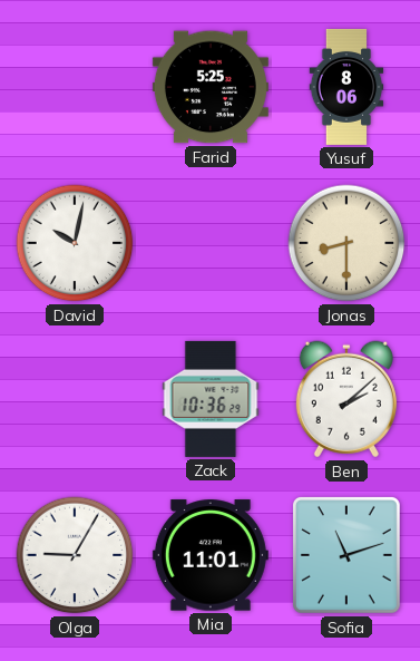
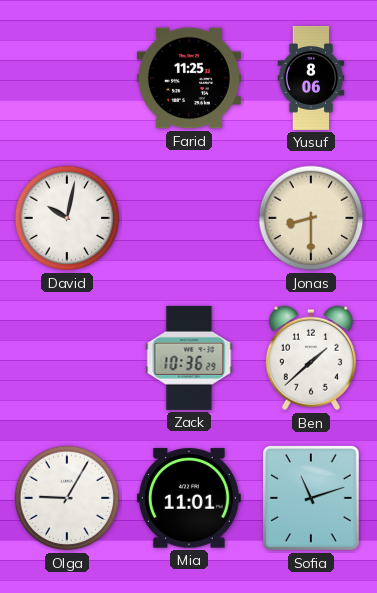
Farid: 5:25 -> 11:25 (189, 78)
Ben: 2:08 -> 1:38 (311, 358)
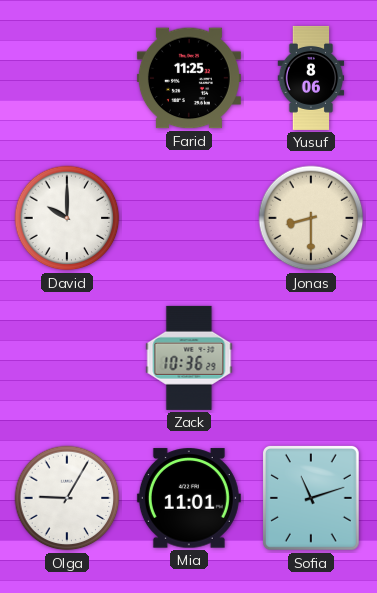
David: 10:02 -> 10:00 (67, 218)
Ben: 1:38 -> none (311, 358)
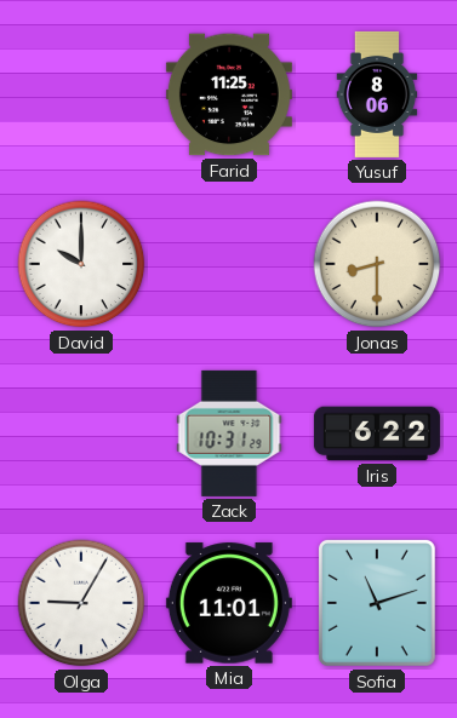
Zack: 10:36 -> 10:31 (229, 433)
Iris: none -> 6:22 (377, 433)
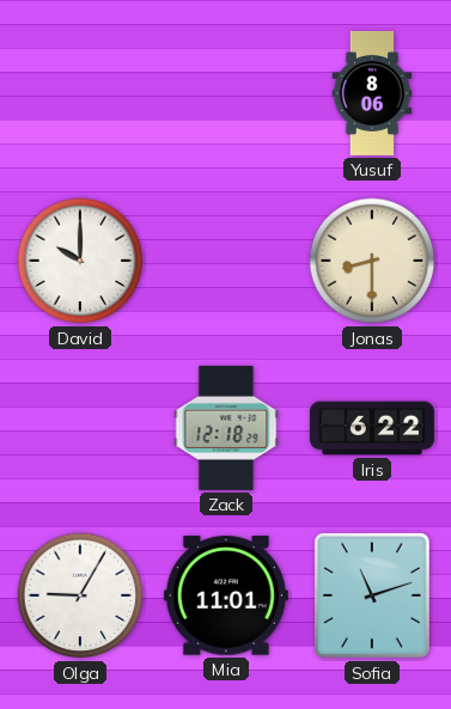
Farid: 11:25 -> none (229, 94)
Zack: 10:31 -> 12:18 (226, 428)
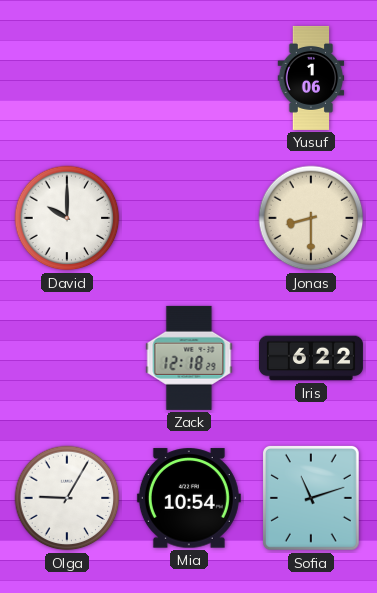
Yusuf: 8:06 -> 1:06 (311, 78)
Mia: 11:01 -> 10:54 (189, 498)
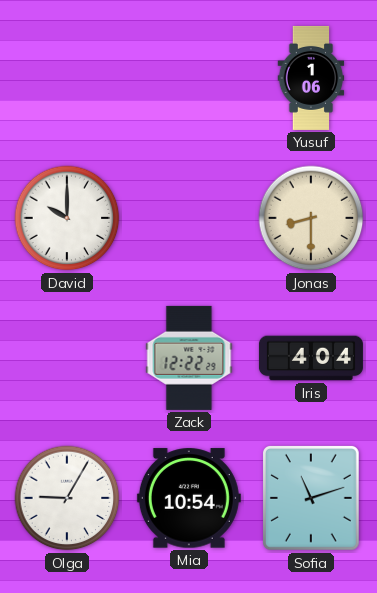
Zack: 12:18 -> 12:22 (189, 358)
Iris: 6:22 -> 4:04 (311, 358)
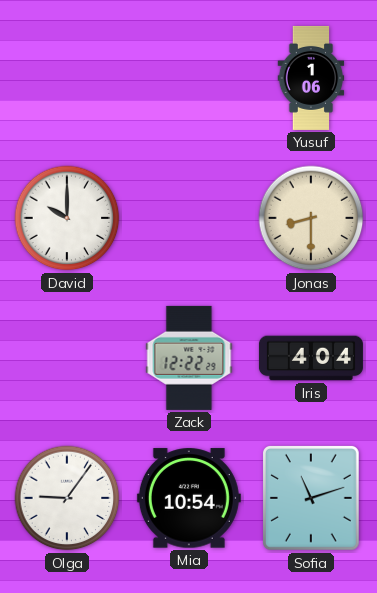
Olga: 9:05 -> 9:06 (67, 498)
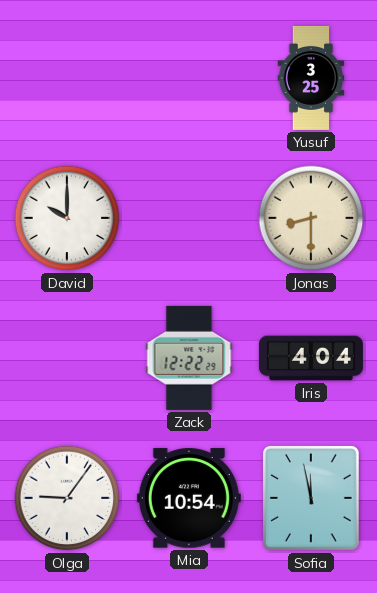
Yusuf: 1:06 -> 3:25 (311, 78)
Sofia: 11:12 -> 11:58 (311, 498)
